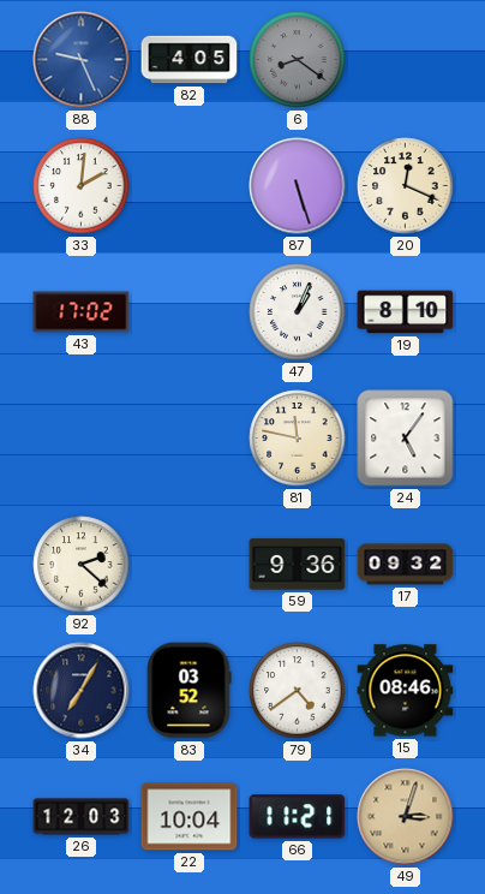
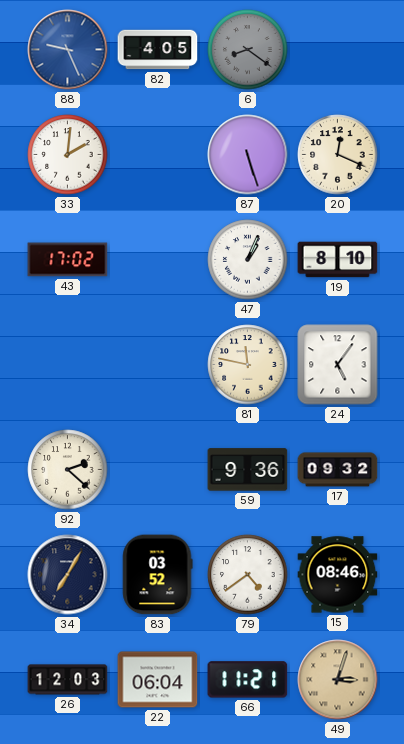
22: 10:04 -> 06:04 (158, 680)
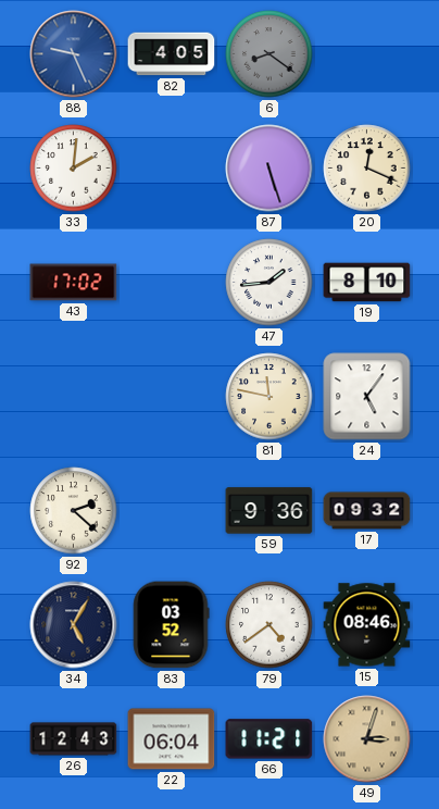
47: 1:04 -> 1:44 (269, 283)
34: 7:05 -> 5:05 (74, 625)
26: 12:03 -> 12:43 (74, 739)
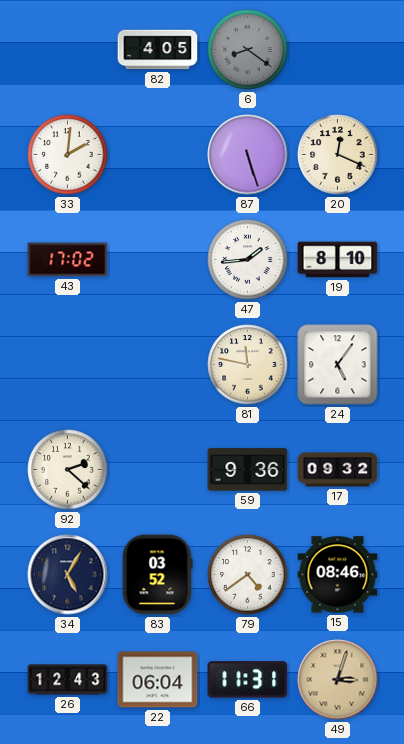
88: 9:26 -> none (74, 54)
66: 11:21 -> 11:31 (248, 680)
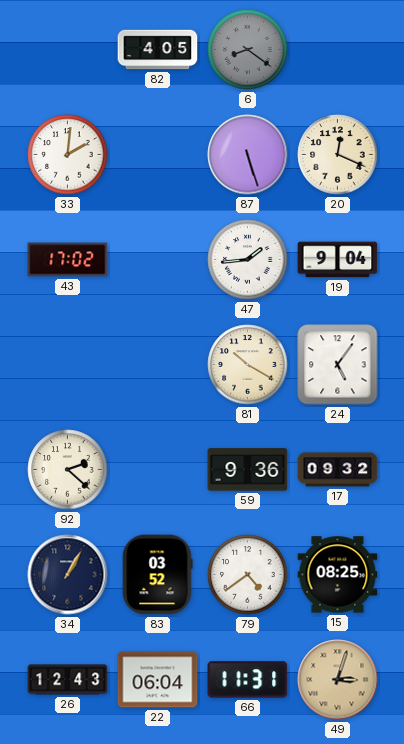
19: 8:10 -> 9:04 (338, 260)
81: 11:47 -> 10:20 (248, 365)
34: 5:05 -> 1:05 (68, 575)
15: 08:46 -> 08:25 (338, 575)
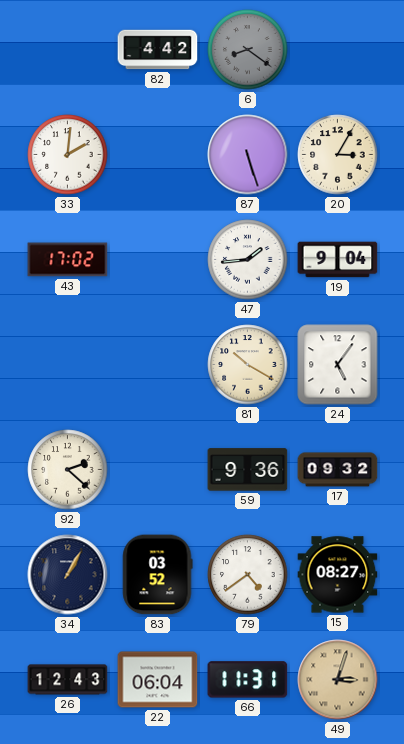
82: 4:05 -> 4:42 (158, 50)
20: 12:19 -> 3:05 (338, 155)
15: 08:25 -> 08:27 (338, 575)
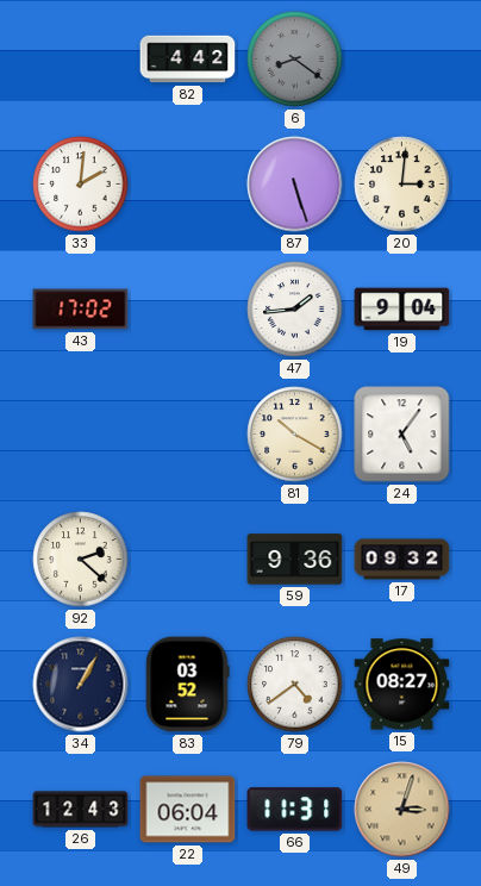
20: 3:05 -> 3:01 (402, 185)
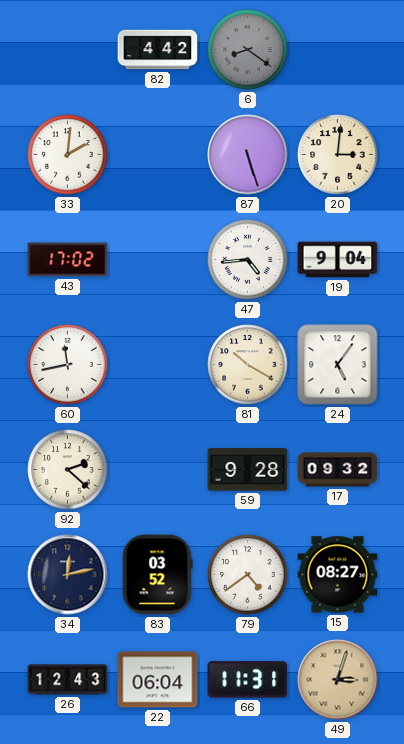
47: 1:44 -> 4:44 (248, 260)
60: none -> 11:43 (68, 365)
59: 9:36 -> 9:28 (248, 470)
34: 1:05 -> 12:13 (68, 575)
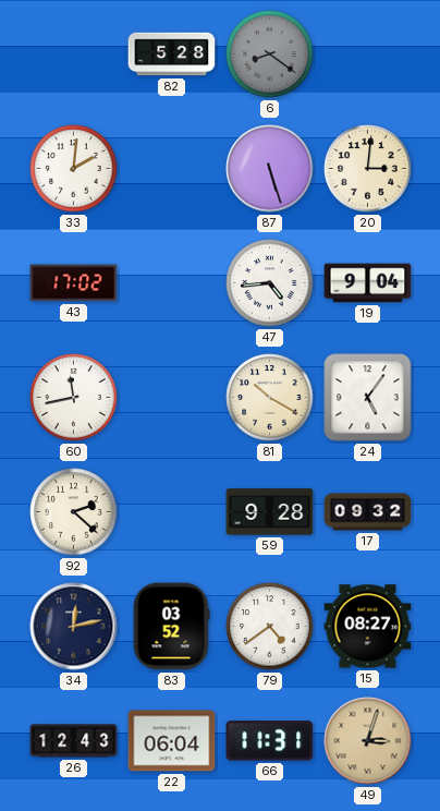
82: 4:42 -> 5:28 (172, 55)
